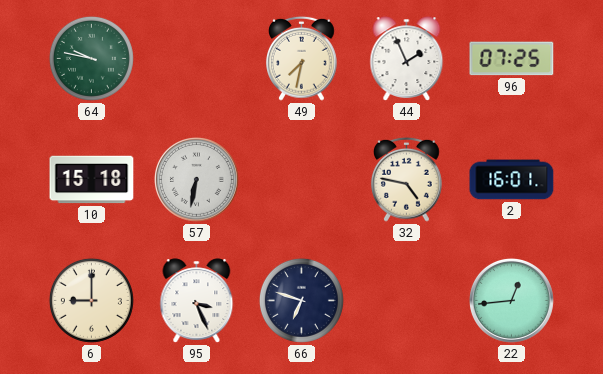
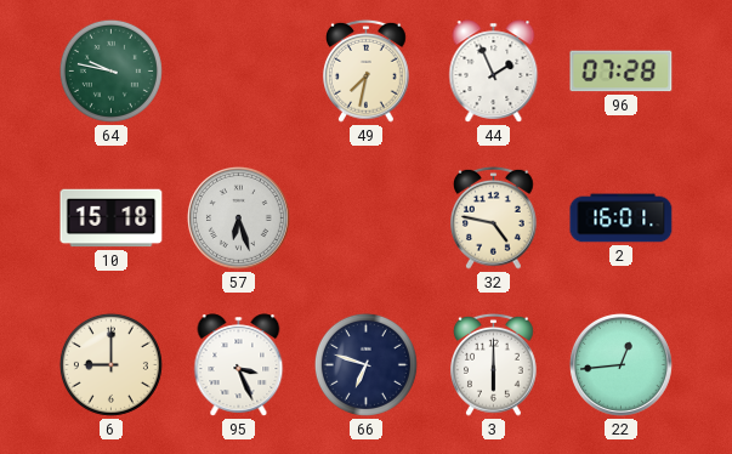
96: 07:25 -> 07:28 (622, 72)
57: 6:32 -> 6:27 (238, 217)
3: none -> 6:00 (494, 364)
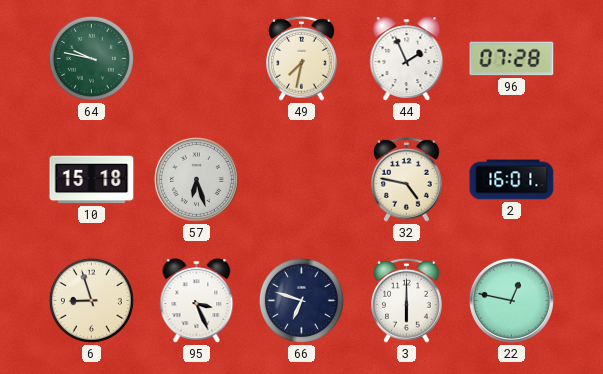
6: 9:00 -> 8:57 (91, 300)
22: 12:44 -> 12:47 (511, 300)
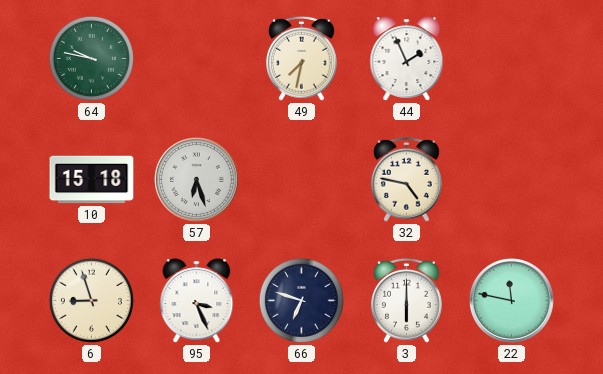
96: 07:28 -> none (512, 59)
2: 16:01 -> none (512, 180)
22: 12:47 -> 11:47 (511, 300)
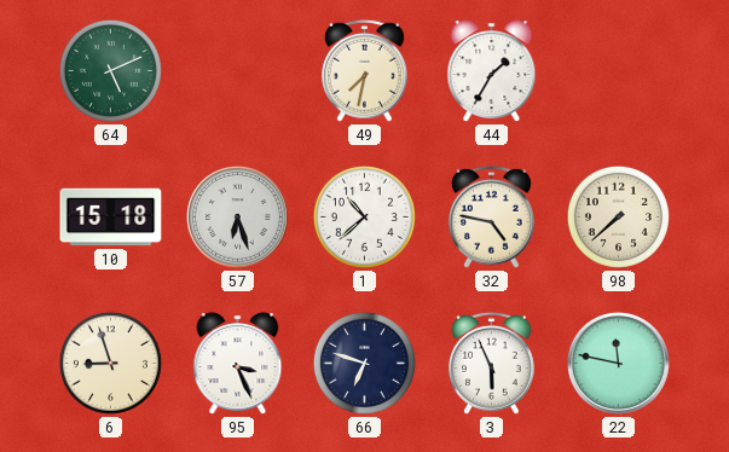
64: 9:47 -> 5:11 (110, 70)
44: 1:56 -> 1:35 (492, 71)
1: none -> 10:38 (364, 216)
98: none -> 7:38 (618, 216)
3: 6:00 -> 5:56 (492, 363)
